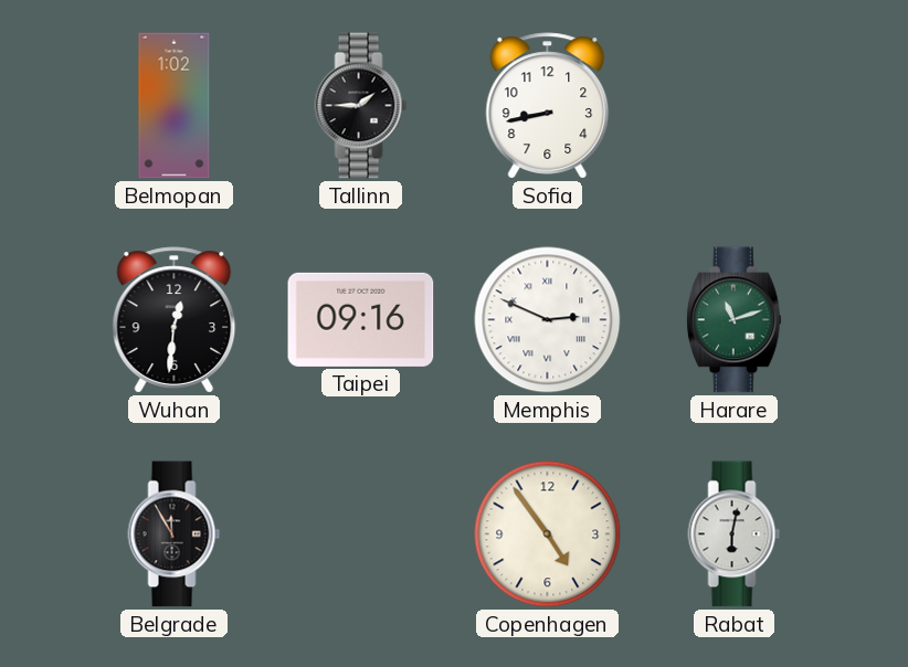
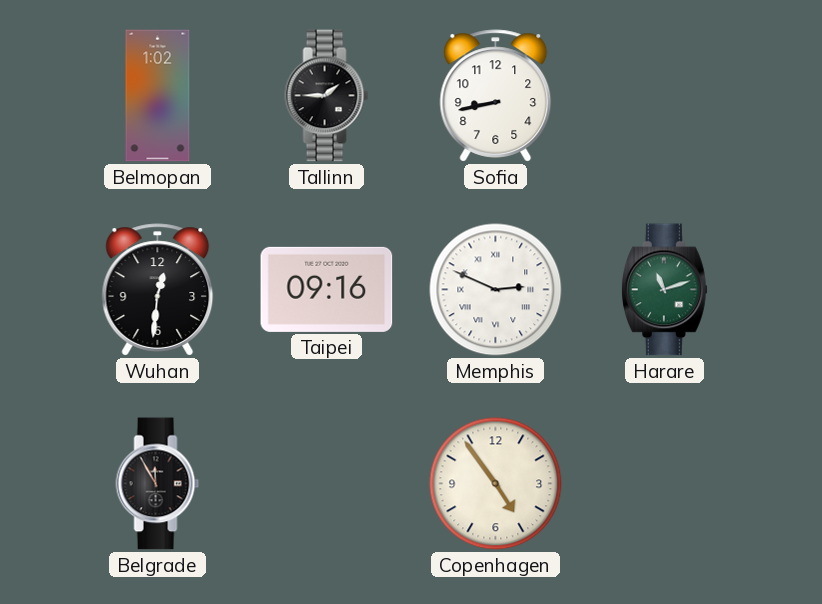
Rabat: 6:02 -> none (735, 534)
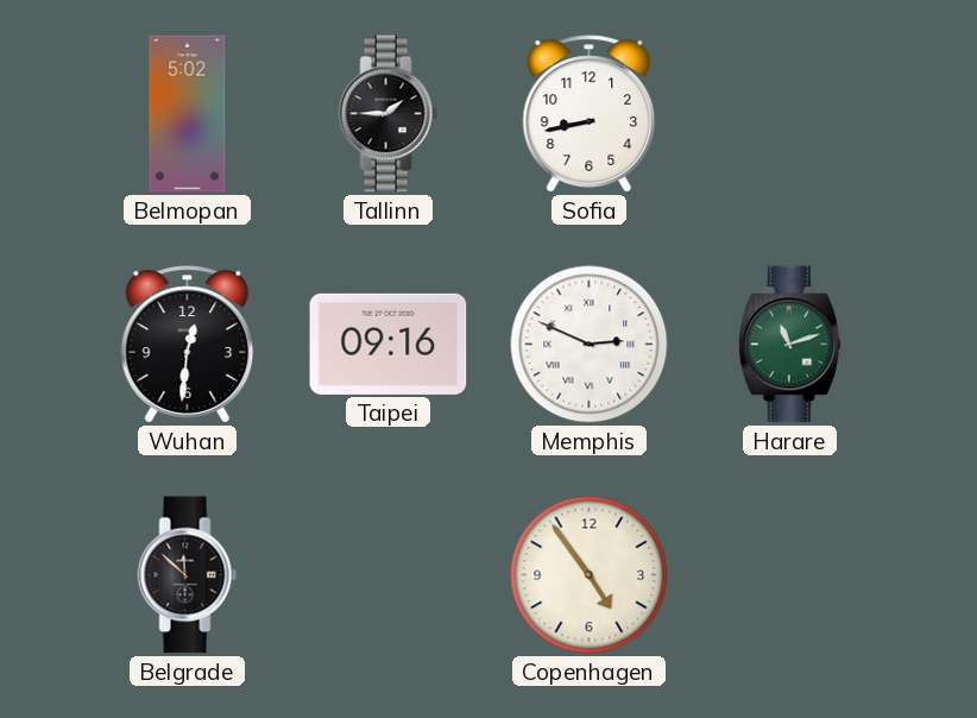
Belmopan: 1:02 -> 5:02 (188, 114)
Belgrade: 11:55 -> 11:52 (188, 575)
